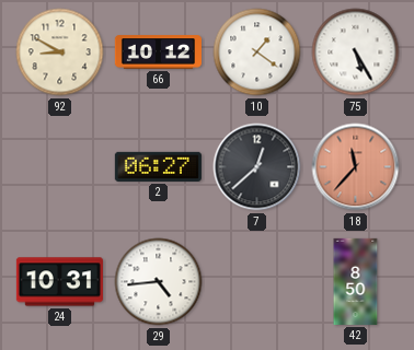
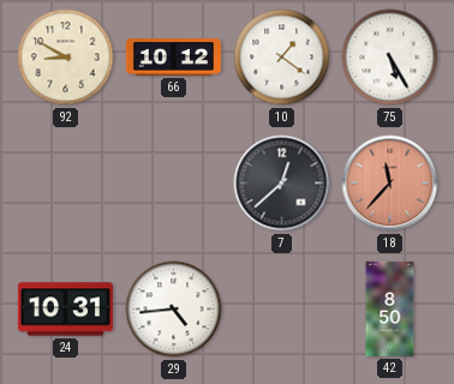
2: 06:27 -> none (158, 166)
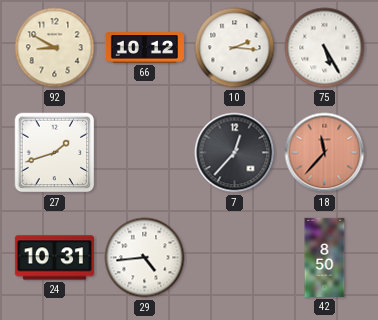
10: 1:21 -> 2:16 (235, 48)
27: none -> 1:42 (55, 153)
7: 12:38 -> 12:37 (235, 153)
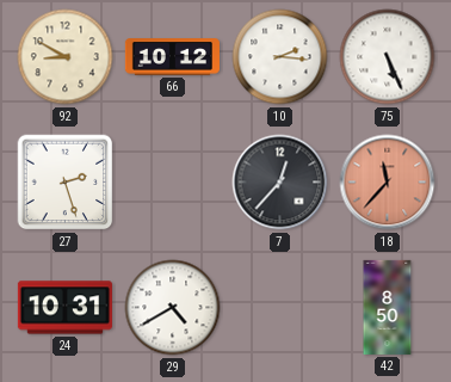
75: 5:25 -> 5:26 (388, 57)
27: 1:42 -> 2:27 (66, 183)
29: 4:44 -> 4:40 (173, 308)
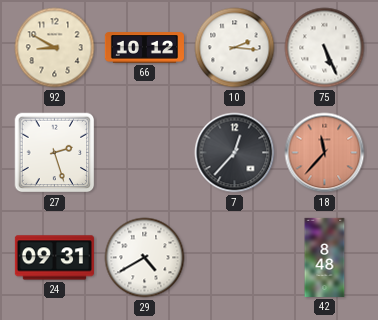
24: 10:31 -> 09:31 (54, 258)
42: 8:50 -> 8:48 (325, 257)
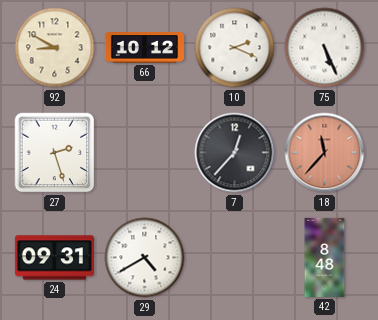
10: 2:16 -> 2:19 (235, 48)
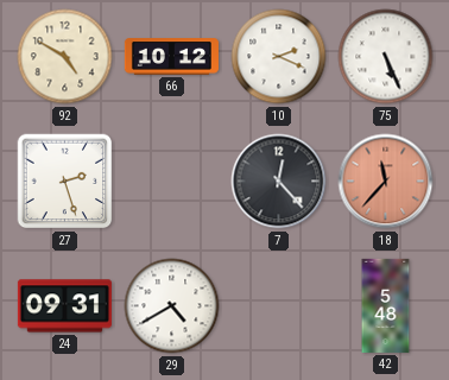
92: 8:50 -> 4:50 (65, 57)
7: 12:37 -> 12:23 (279, 182)
42: 8:48 -> 5:48 (386, 305)
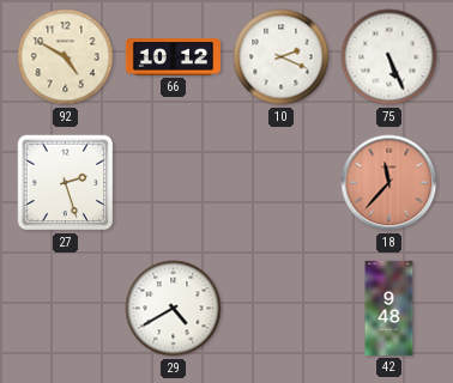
7: 12:23 -> none (279, 182)
24: 09:31 -> none (64, 306)
42: 5:48 -> 9:48 (389, 308)
